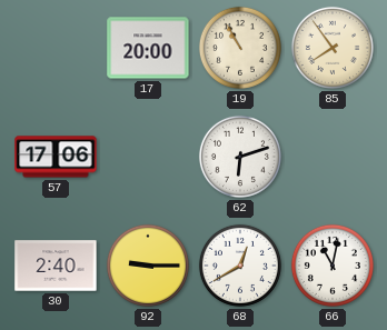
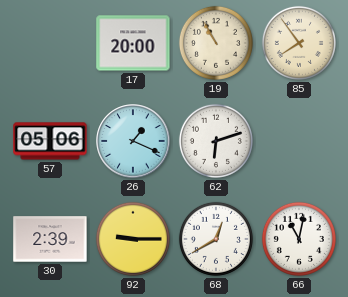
57: 17:06 -> 05:06 (50, 141)
26: none -> 1:19 (133, 141)
30: 2:40 -> 2:39 (50, 239)
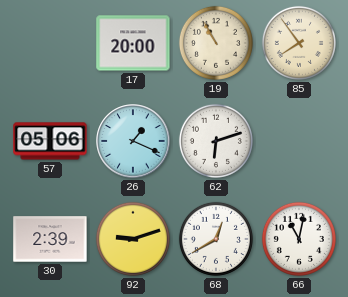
92: 9:15 -> 9:12 (133, 239)
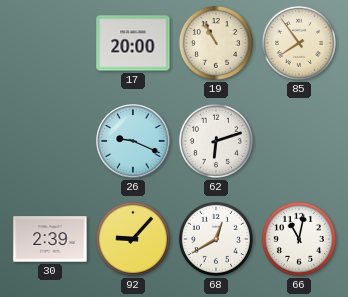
57: 05:06 -> none (50, 141)
26: 1:19 -> 9:19 (133, 141)
92: 9:12 -> 9:07 (133, 239)
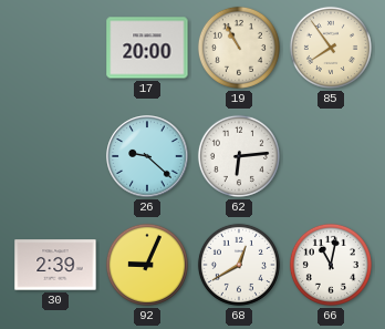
26: 9:19 -> 9:22 (147, 156)
62: 6:12 -> 6:14 (239, 156)
92: 9:07 -> 9:04 (147, 265)
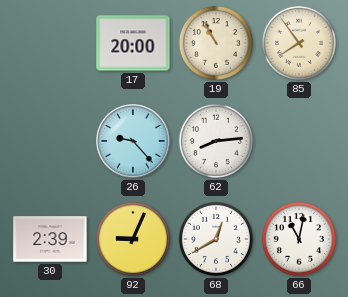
26: 9:22 -> 9:23 (133, 141)
62: 6:14 -> 8:14 (216, 141)
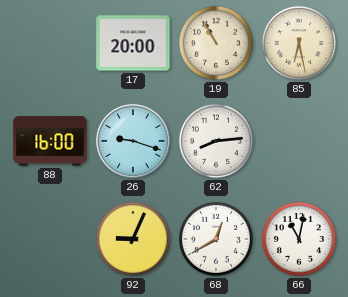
85: 7:54 -> 6:28 (299, 43)
88: none -> 16:00 (50, 141)
26: 9:23 -> 9:18 (133, 141)
30: 2:39 -> none (50, 239)
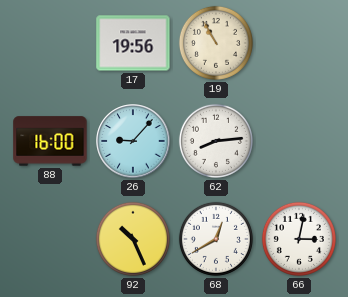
17: 20:00 -> 19:56 (133, 43)
85: 6:28 -> none (299, 43)
26: 9:18 -> 9:07 (133, 141)
92: 9:04 -> 10:26 (133, 239)
66: 11:02 -> 3:02 (299, 239)
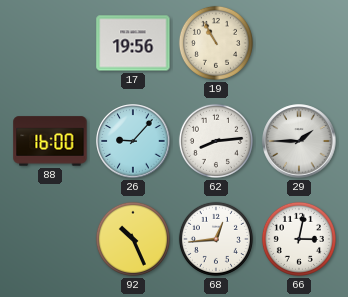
29: none -> 1:45 (299, 141)
68: 12:40 -> 12:44 (216, 239)
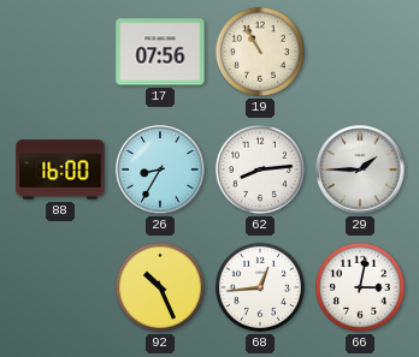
17: 19:56 -> 07:56 (160, 52)
26: 9:07 -> 8:35 (160, 169)
